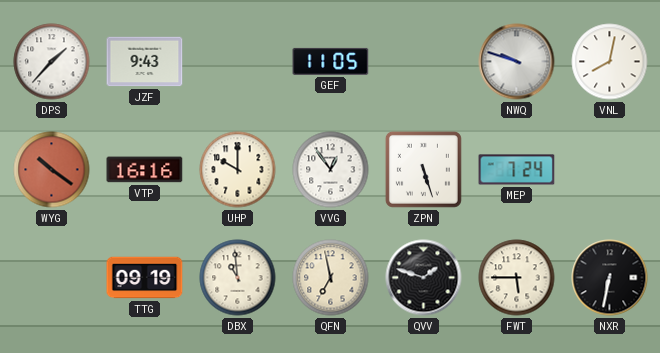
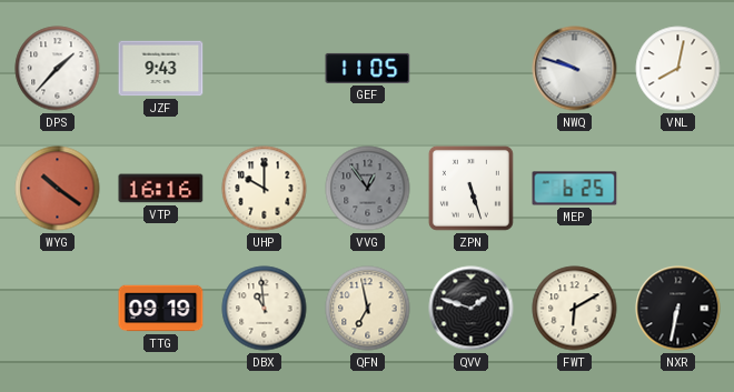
VVG dial: white -> grey (368, 189)
MEP: 7:24 -> 6:25 (575, 189)
FWT: 5:45 -> 6:10 (575, 309)
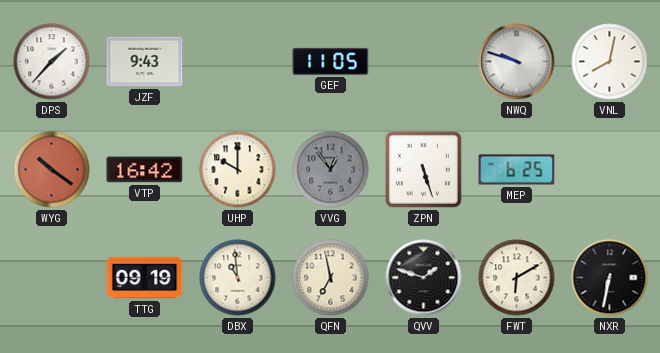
VTP: 16:16 -> 16:42 (145, 170)
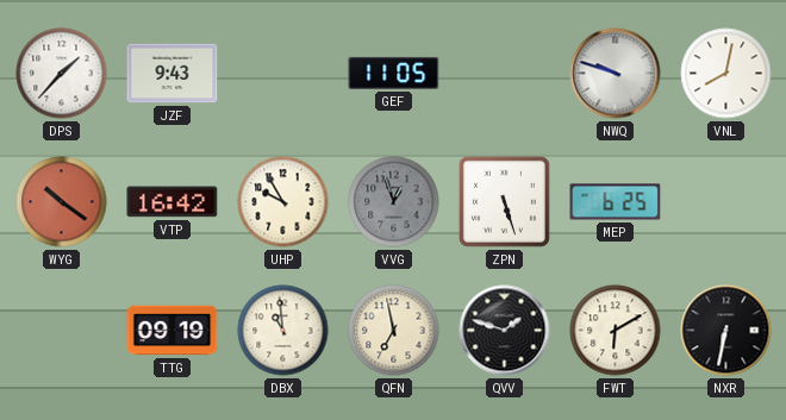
UHP: 10:00 -> 9:55 (283, 202)
VVG: 12:54 -> 12:57 (394, 202)
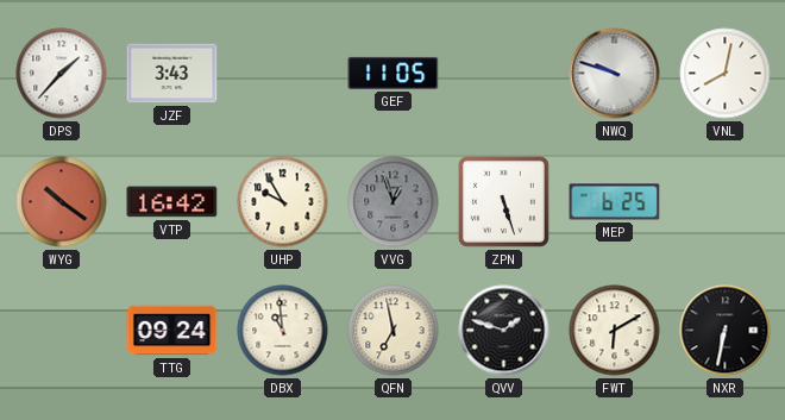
JZF: 9:43 -> 3:43 (172, 74)
TTG: 09:19 -> 09:24 (172, 331)
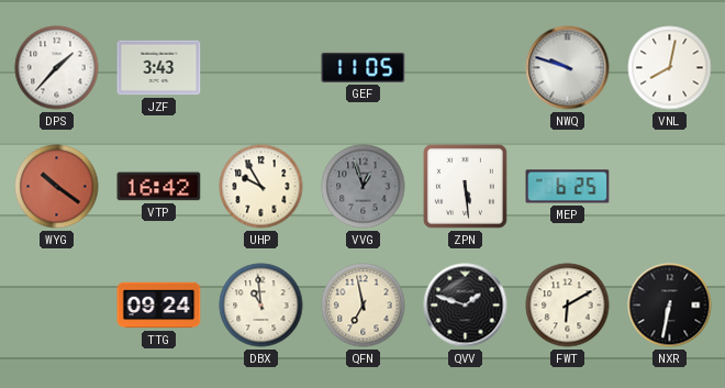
ZPN: 5:27 -> 5:29 (465, 186)
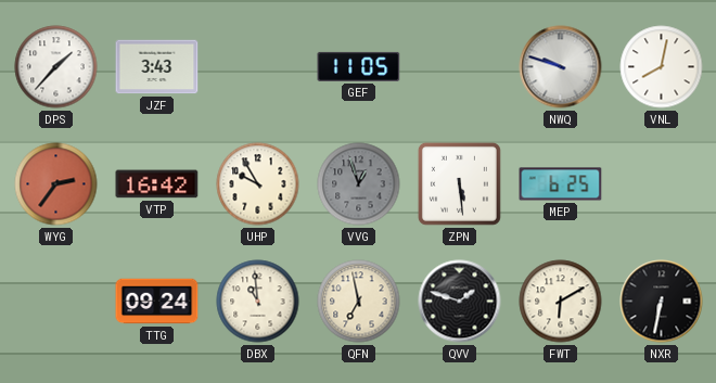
WYG: 10:21 -> 2:36 (56, 184)
